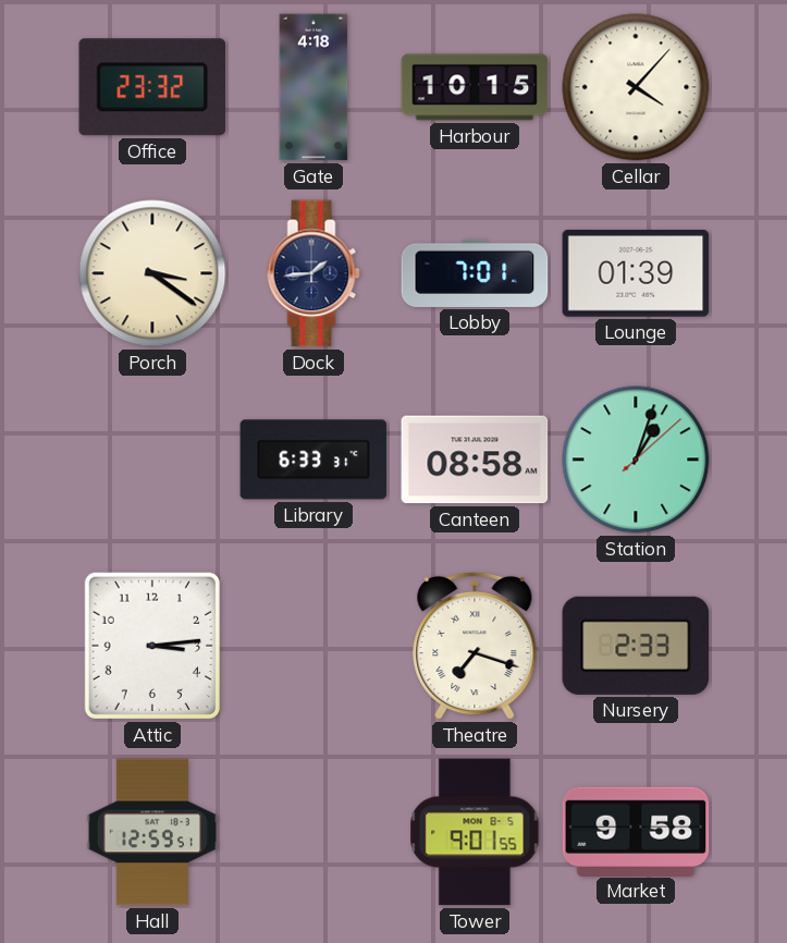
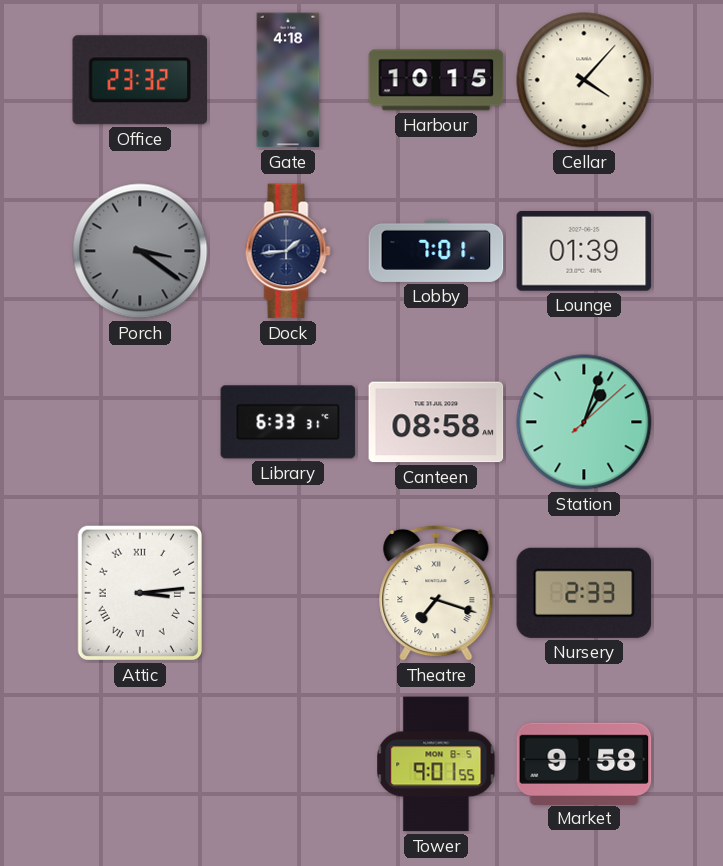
Porch dial: cream -> grey (140, 251)
Attic numerals: Arabic -> Roman (140, 593)
Hall: 12:59 -> none (152, 832)
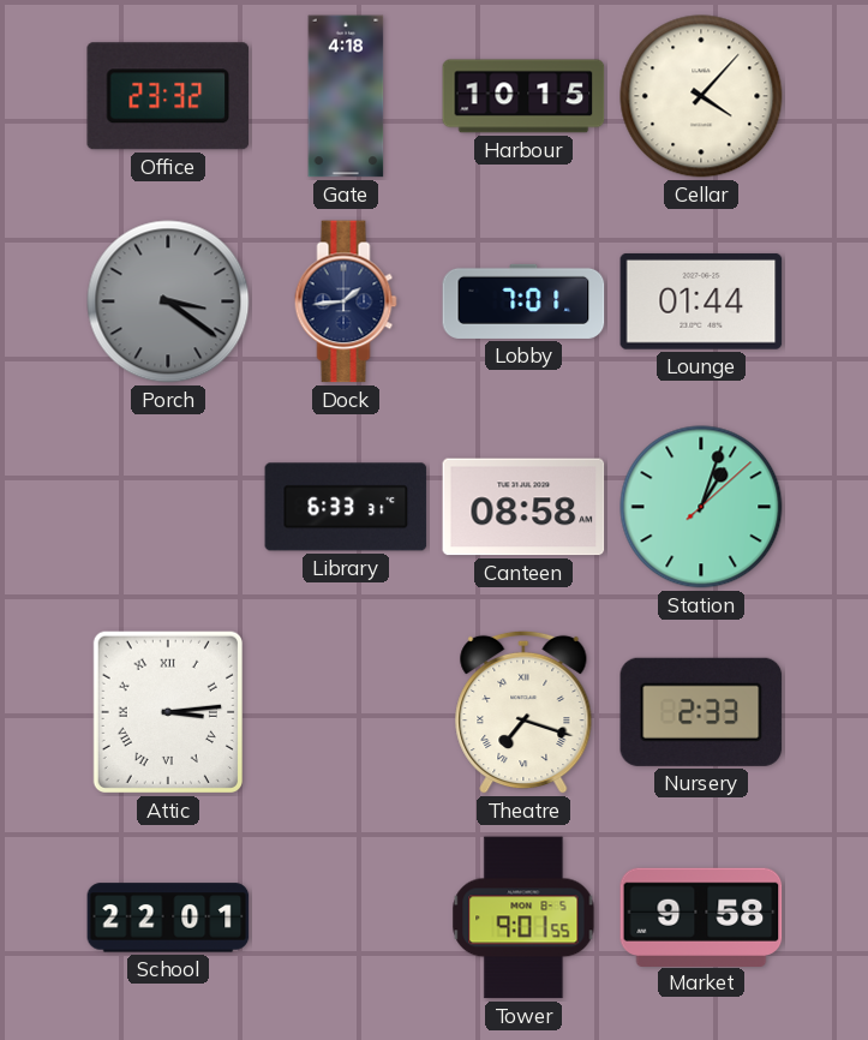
Lounge: 01:39 -> 01:44 (701, 301)
School: none -> 22:01 (168, 918)
